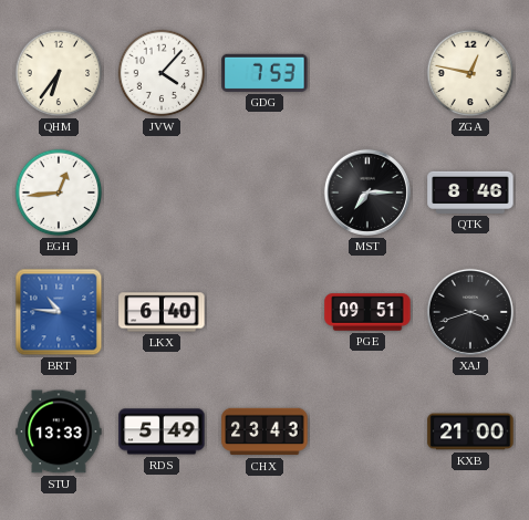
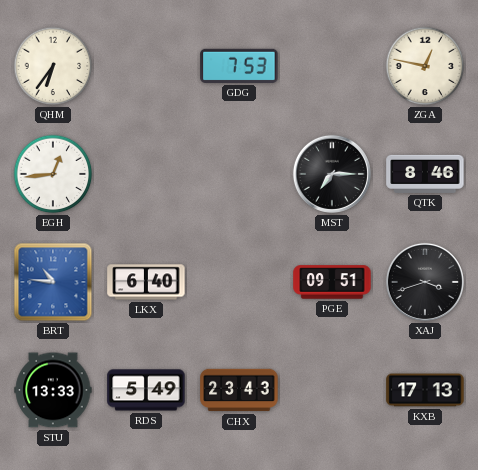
JVW: 4:07 -> none (162, 73)
KXB: 21:00 -> 17:13 (425, 390)
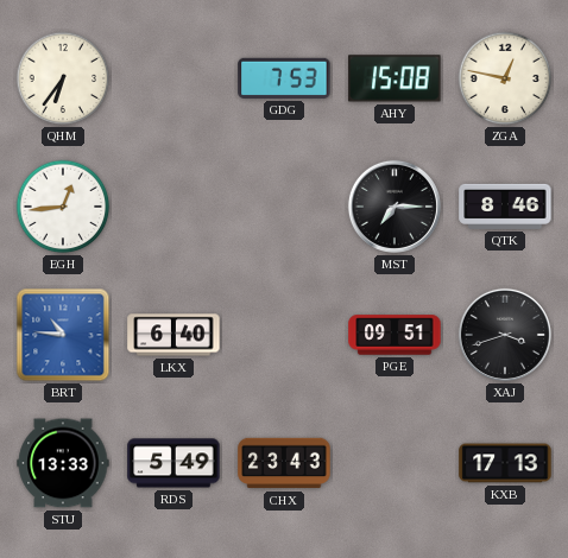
AHY: none -> 15:08 (395, 78)
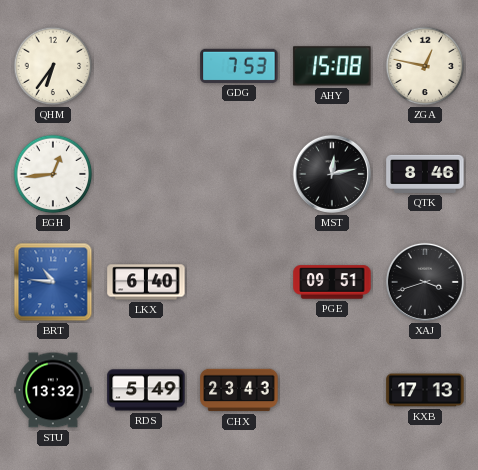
MST: 7:15 -> 12:13 (332, 174)
STU: 13:33 -> 13:32 (53, 390)
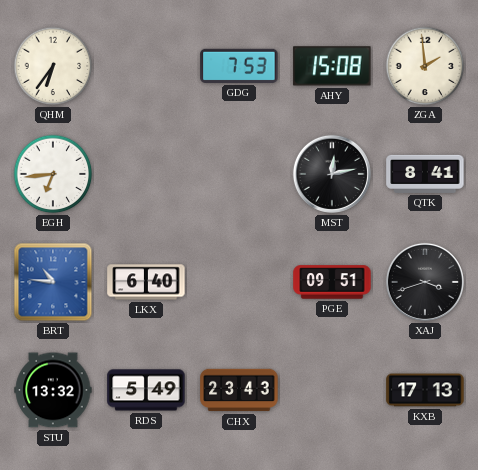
ZGA: 12:47 -> 1:59 (425, 66)
EGH: 12:44 -> 6:44 (53, 174)
QTK: 8:46 -> 8:41 (425, 174)
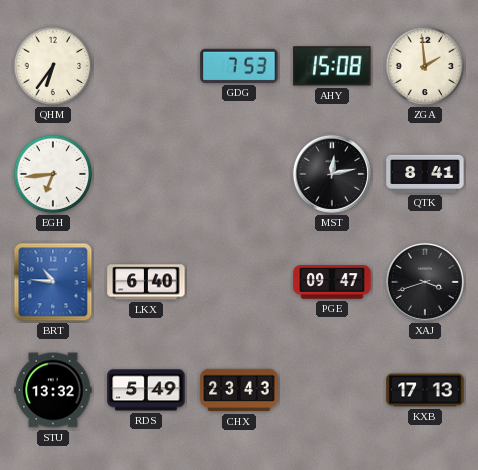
PGE: 09:51 -> 09:47 (332, 282)
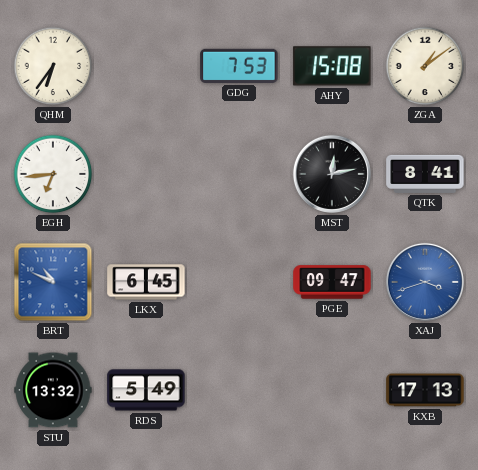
ZGA: 1:59 -> 1:09 (425, 66)
BRT: 10:46 -> 10:49 (53, 282)
LKX: 6:40 -> 6:45 (146, 282)
XAJ dial: black -> blue (425, 282)
CHX: 23:43 -> none (239, 390)
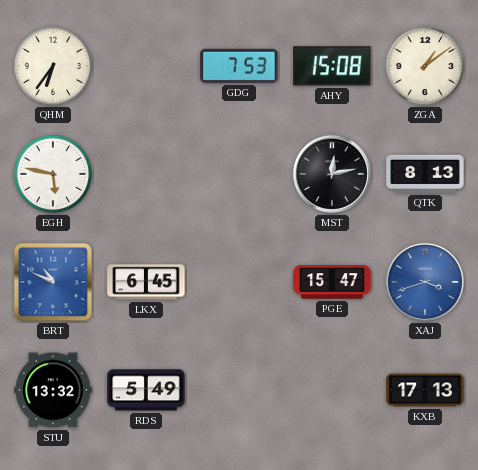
EGH: 6:44 -> 5:47 (53, 174)
QTK: 8:41 -> 8:13 (425, 174)
PGE: 09:47 -> 15:47 (332, 282)
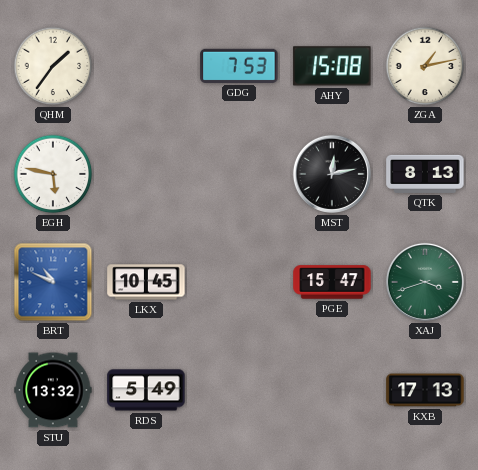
QHM: 6:36 -> 1:36 (53, 66)
ZGA: 1:09 -> 1:13 (425, 66)
LKX: 6:45 -> 10:45 (146, 282)
XAJ dial: blue -> green (425, 282)
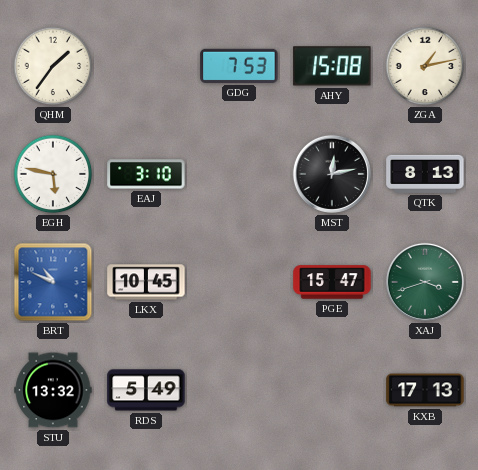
EAJ: none -> 3:10 (146, 174)
